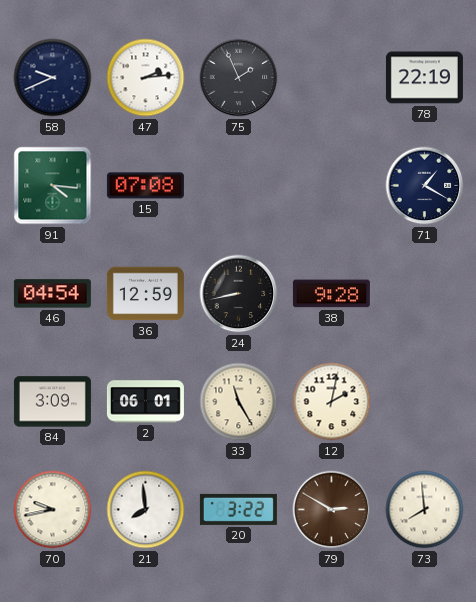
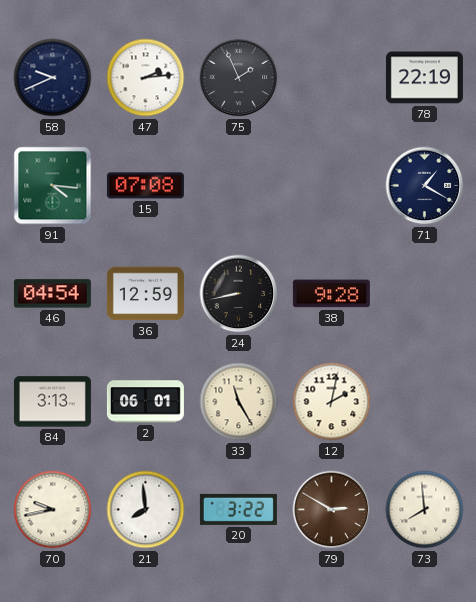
84: 3:09 -> 3:13 (52, 402)
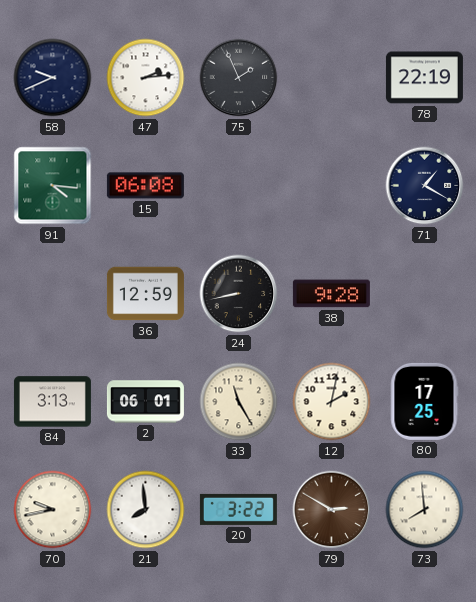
15: 07:08 -> 06:08 (145, 186)
46: 04:54 -> none (52, 294)
80: none -> 17:25 (425, 401)
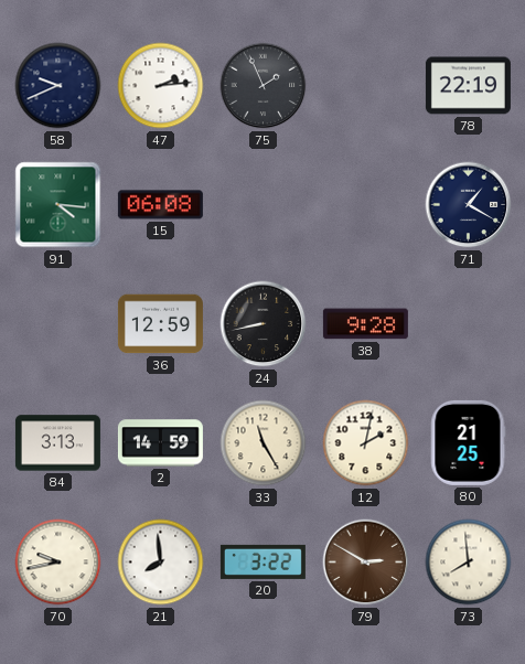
2: 06:01 -> 14:59 (160, 443)
80: 17:25 -> 21:25 (469, 442)
